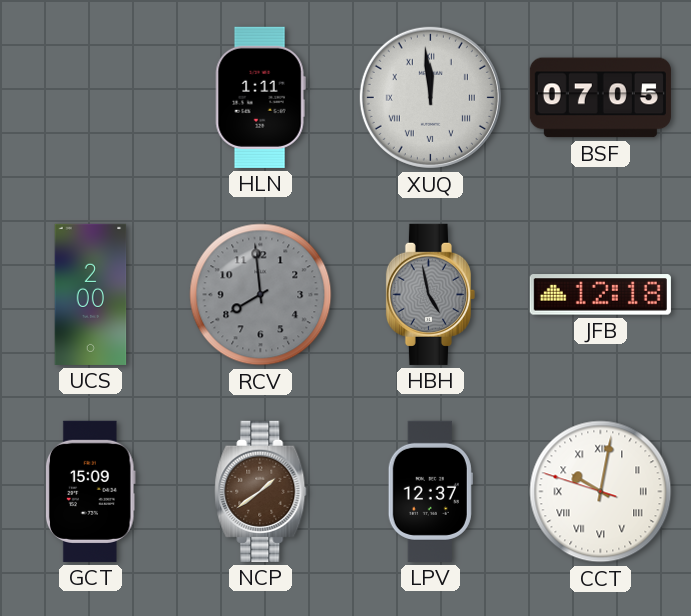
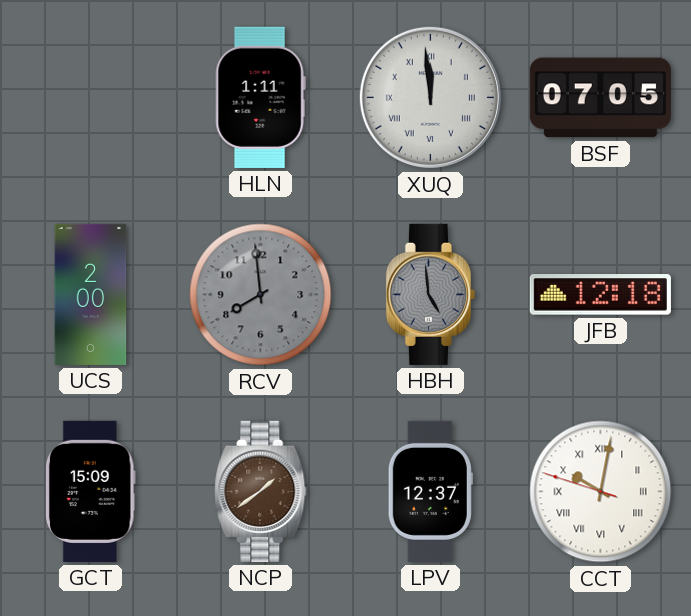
HBH: 4:58 -> 4:59 (430, 294)
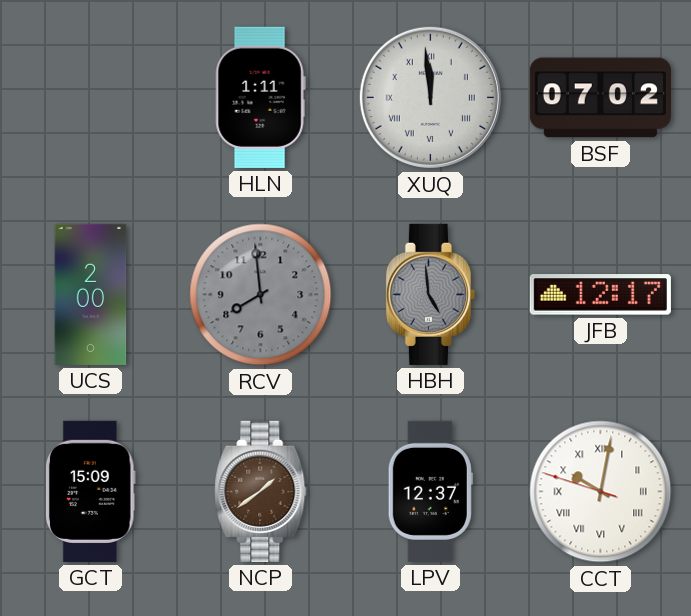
BSF: 07:05 -> 07:02 (600, 98)
JFB: 12:18 -> 12:17 (600, 295)
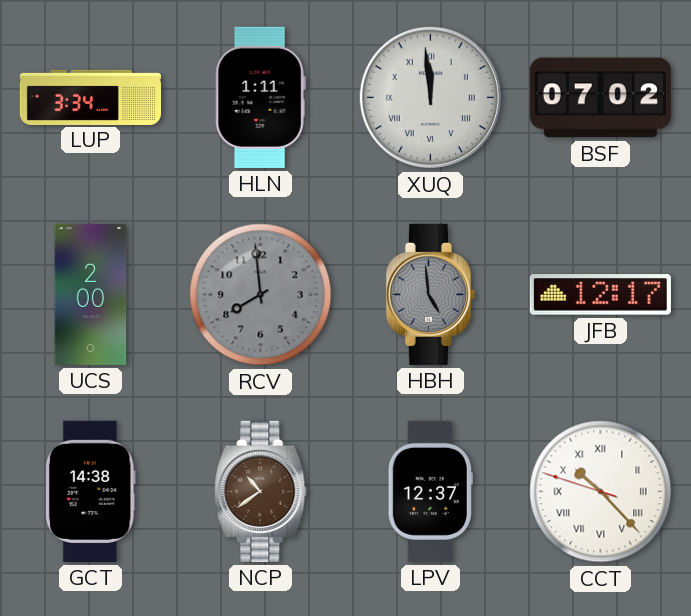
LUP: none -> 3:34 (90, 97)
GCT: 15:09 -> 14:38 (90, 491)
NCP: 1:39 -> 10:39 (261, 491)
CCT: 10:01 -> 10:22 (601, 492)
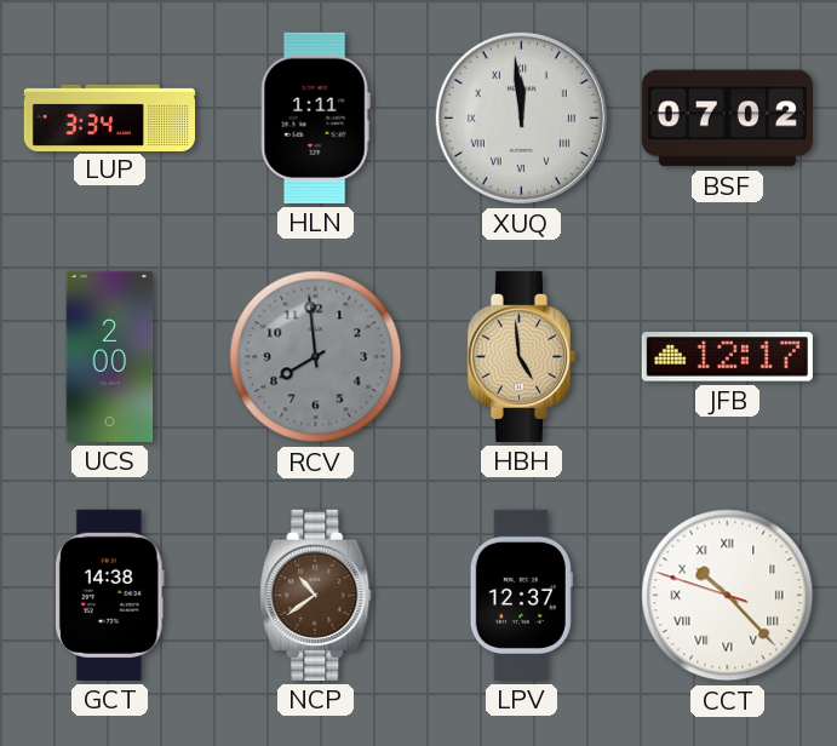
HBH dial: grey -> champagne (521, 356)
